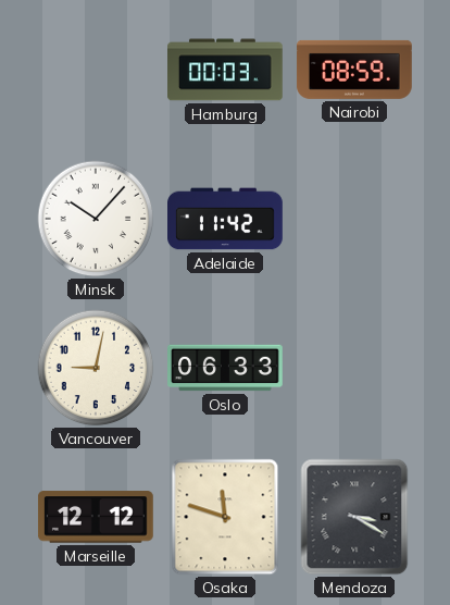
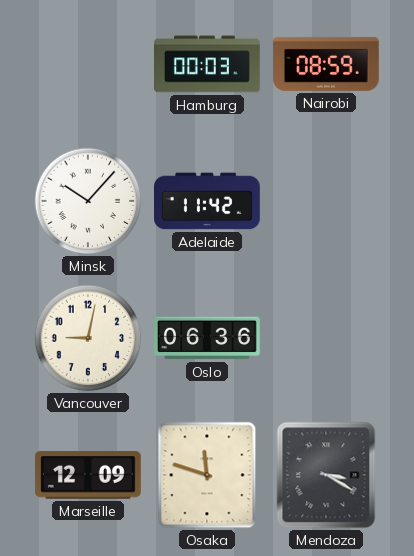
Oslo: 06:33 -> 06:36 (208, 338)
Marseille: 12:12 -> 12:09 (88, 475)
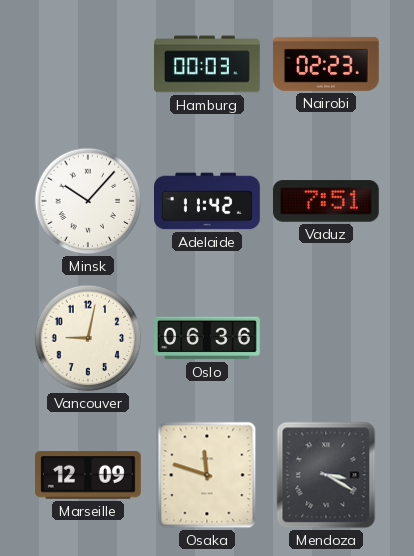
Nairobi: 08:59 -> 02:23 (326, 64)
Vaduz: none -> 7:51 (326, 201)
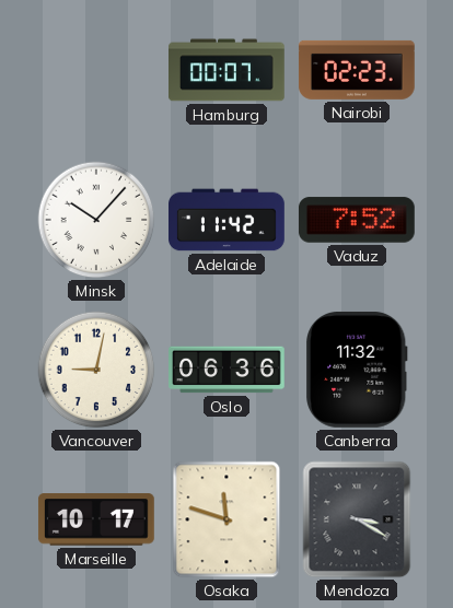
Hamburg: 00:03 -> 00:07 (228, 70)
Vaduz: 7:51 -> 7:52 (357, 220)
Canberra: none -> 11:32 (357, 370)
Marseille: 12:09 -> 10:17 (96, 519)
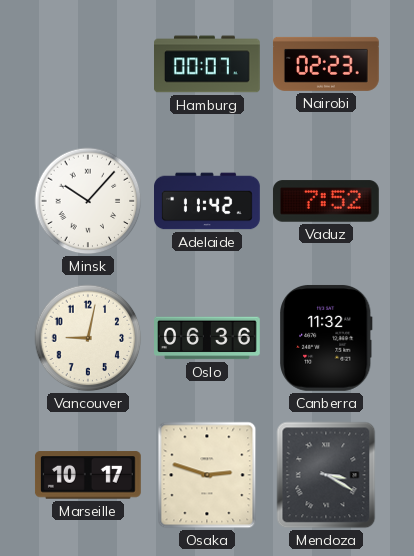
Osaka: 11:48 -> 2:48 (207, 475)
